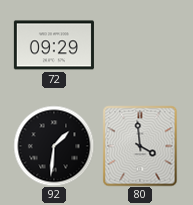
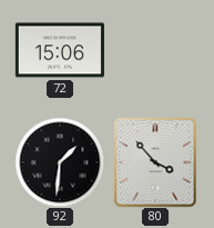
72: 09:29 -> 15:06 (60, 50)
80: 3:59 -> 3:53 (155, 162)
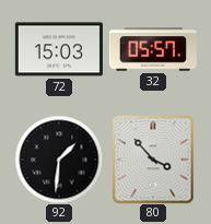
72: 15:06 -> 15:03 (59, 49)
32: none -> 05:57 (153, 49)
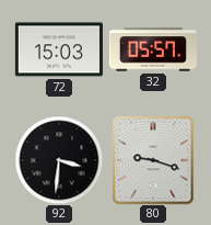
92: 1:31 -> 3:31 (59, 160)
80: 3:53 -> 9:18 (153, 160)
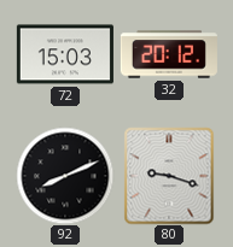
32: 05:57 -> 20:12 (169, 54)
92: 3:31 -> 8:11 (65, 176)
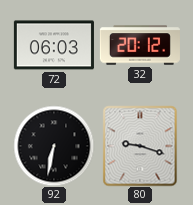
72: 15:03 -> 06:03 (54, 45)
92: 8:11 -> 6:32 (54, 146)
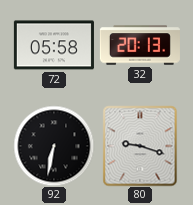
72: 06:03 -> 05:58 (54, 45)
32: 20:12 -> 20:13 (140, 45)
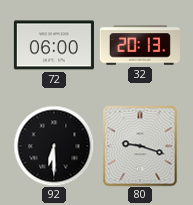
72: 05:58 -> 06:00 (54, 45)
92: 6:32 -> 6:30 (54, 146)
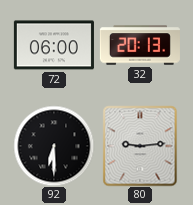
80: 9:18 -> 9:14 (140, 146)
